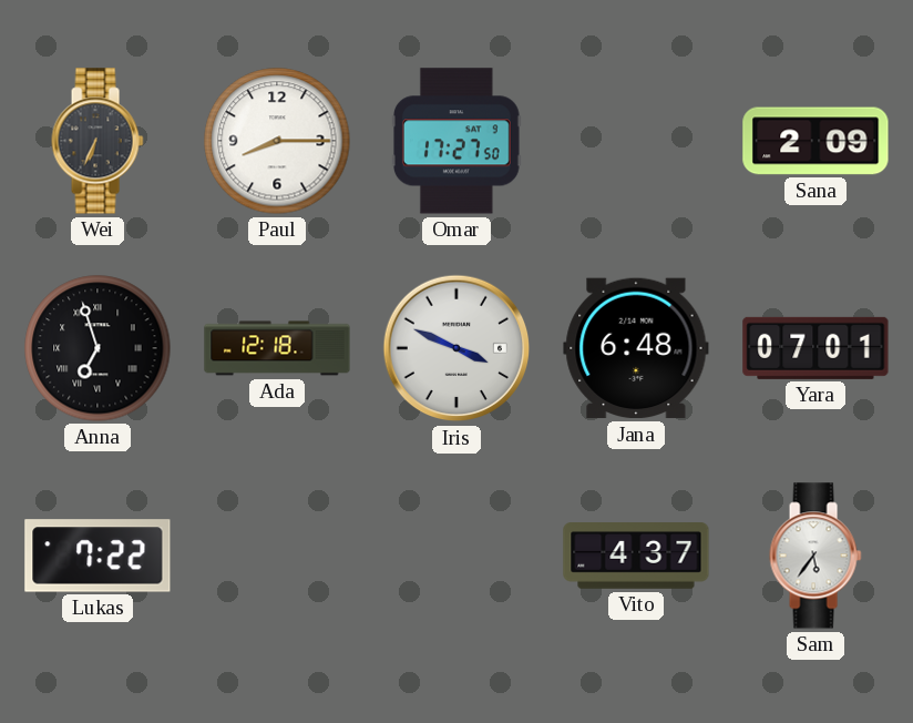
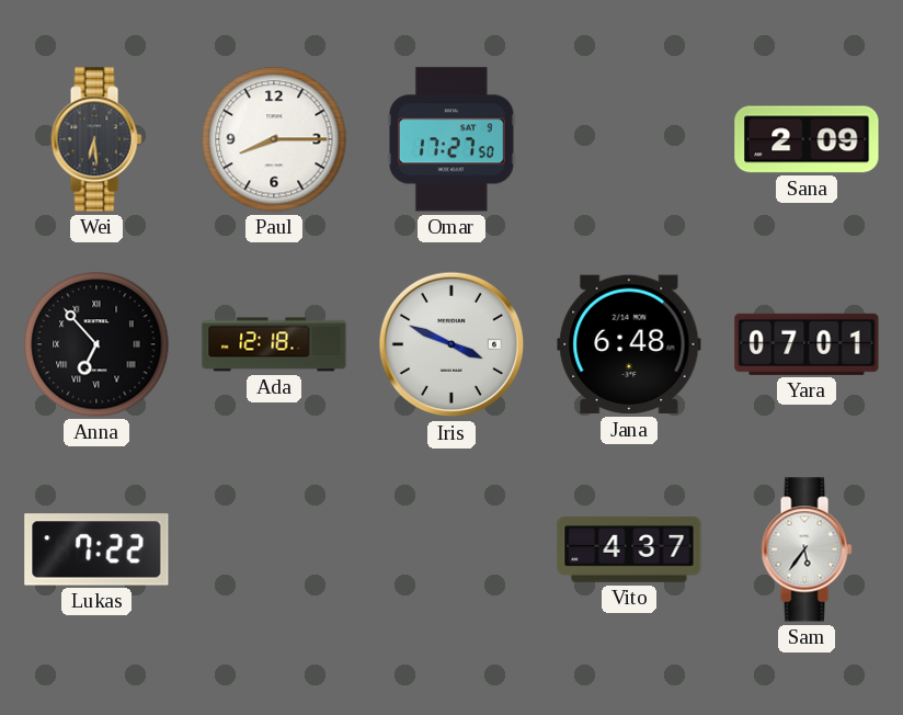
Wei: 6:34 -> 6:29 (96, 139)
Anna: 6:57 -> 6:53 (96, 344)
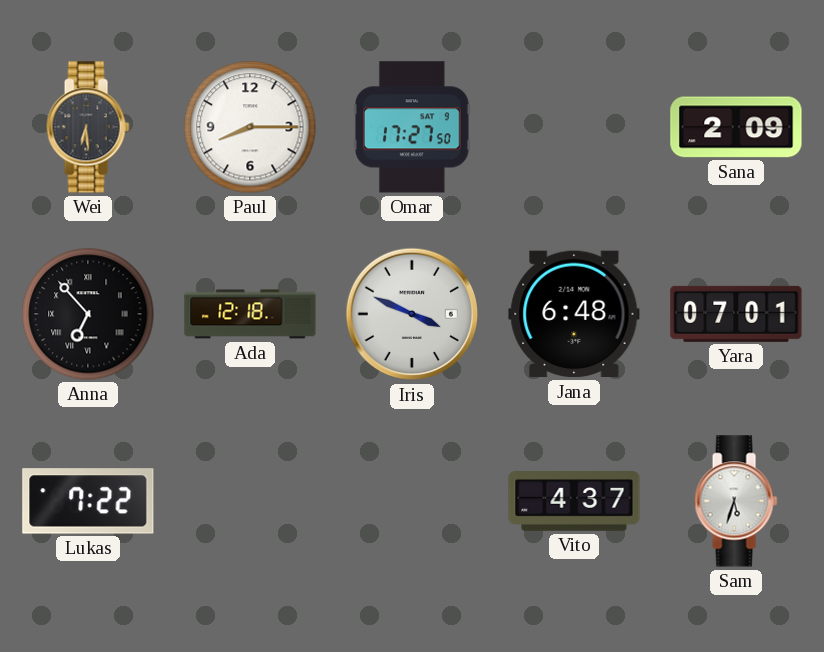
Sam: 5:36 -> 5:33 (736, 501)
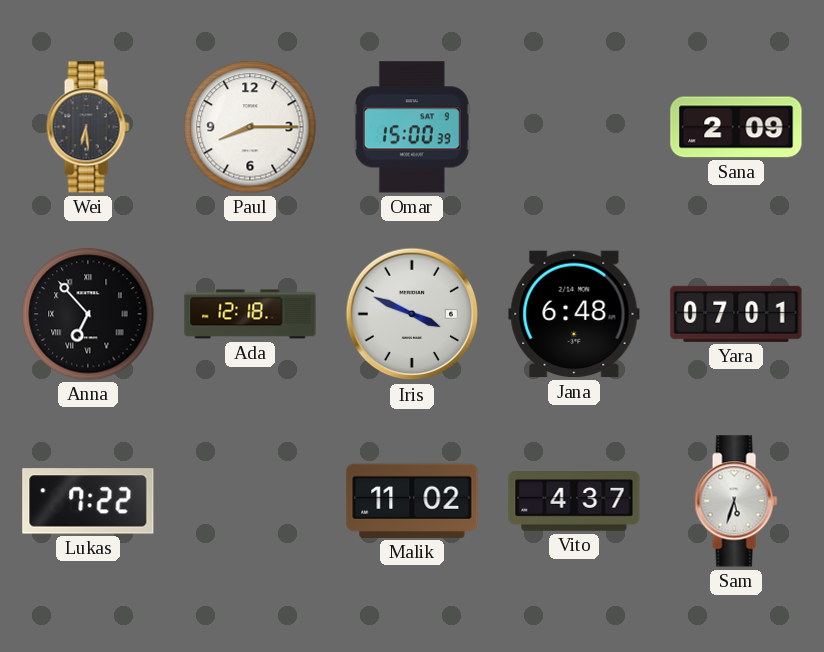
Omar: 17:27 -> 15:00 (412, 127)
Malik: none -> 11:02 (412, 501)
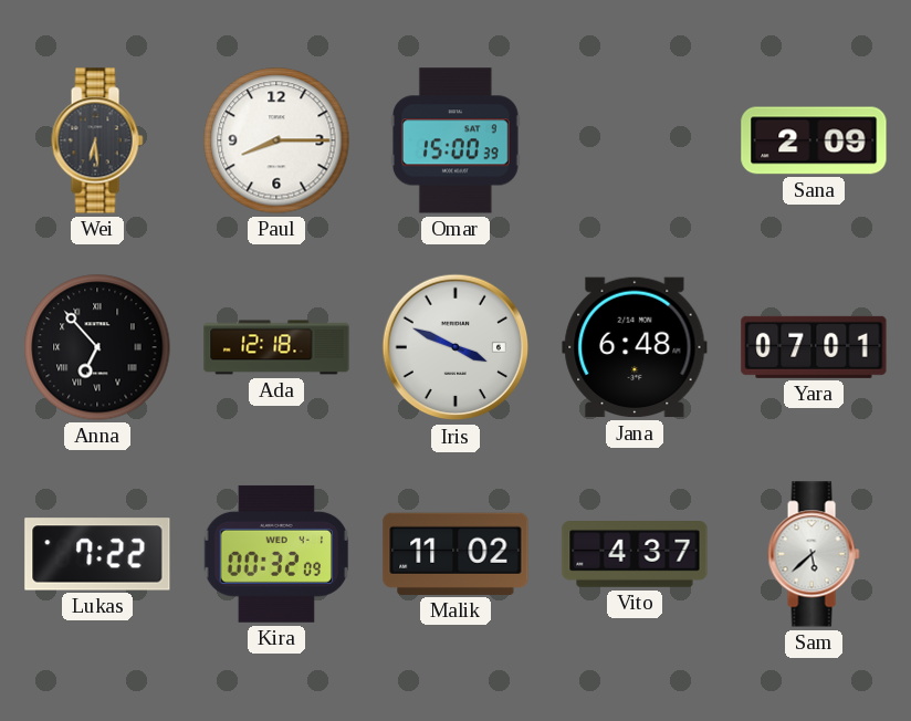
Kira: none -> 00:32 (276, 554)
Sam: 5:33 -> 5:38 (814, 554)
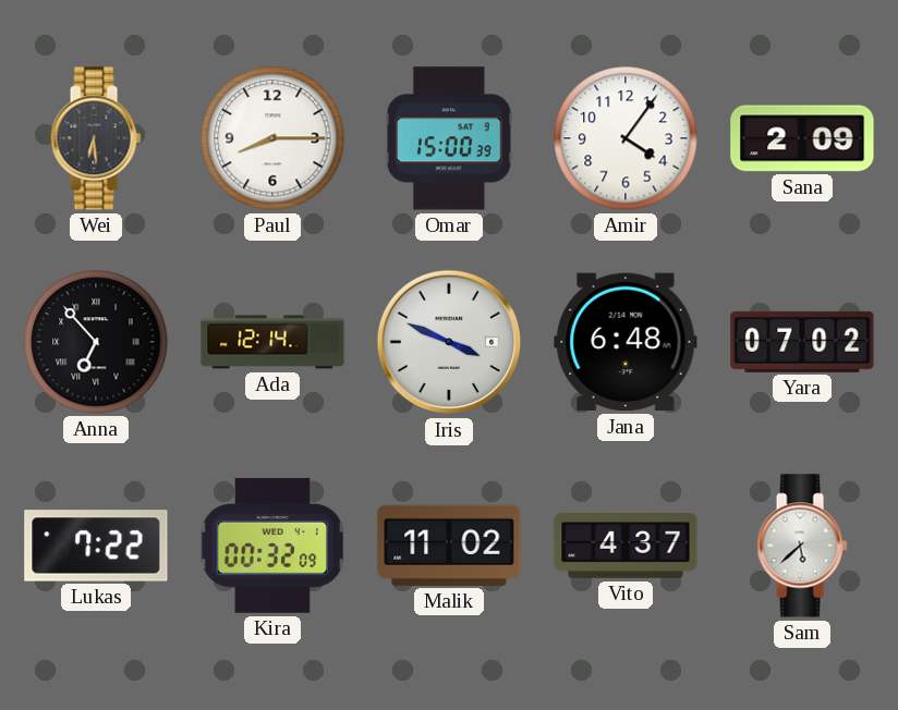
Amir: none -> 4:06 (626, 138)
Ada: 12:18 -> 12:14 (272, 342)
Yara: 07:01 -> 07:02 (802, 342)
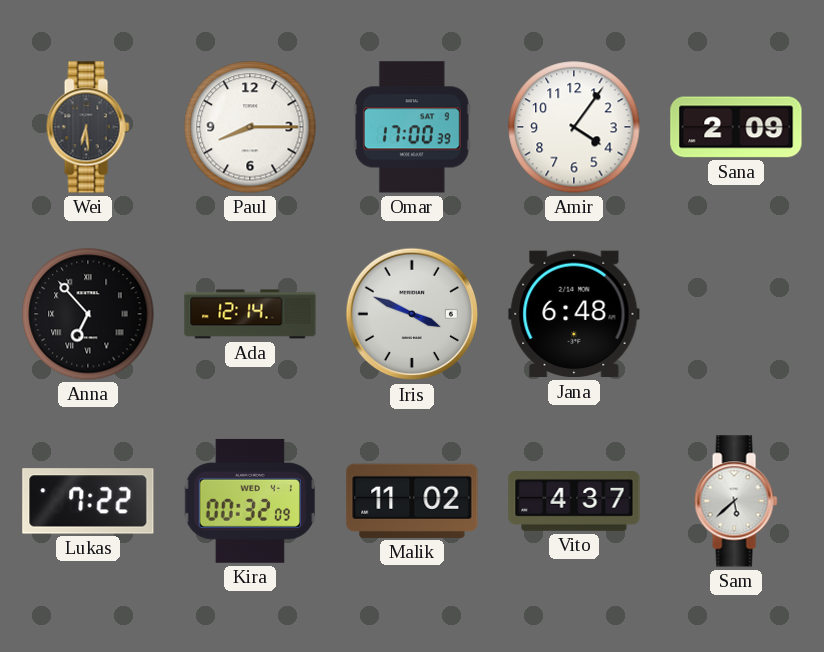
Omar: 15:00 -> 17:00 (412, 127)
Yara: 07:02 -> none (802, 342)
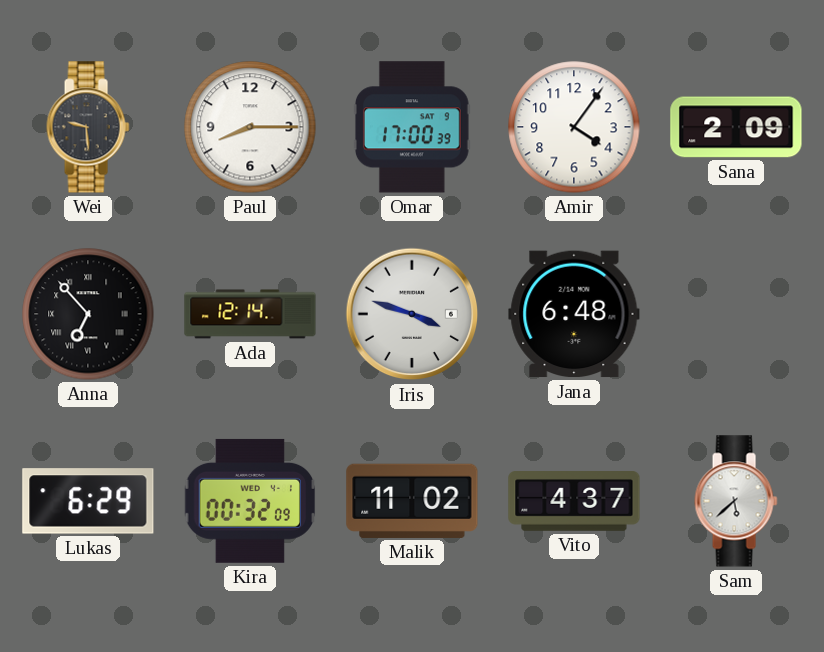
Wei: 6:29 -> 9:29 (88, 127)
Iris: 3:49 -> 3:48 (412, 314)
Lukas: 7:22 -> 6:29 (88, 501)
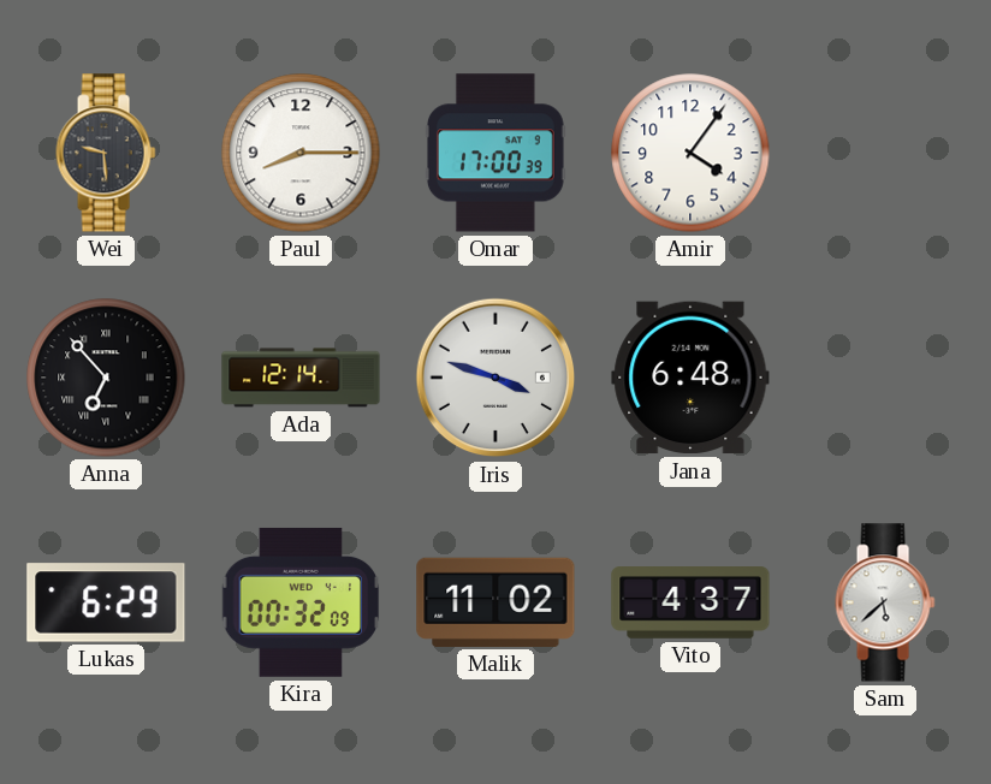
Sana: 2:09 -> none (736, 127)
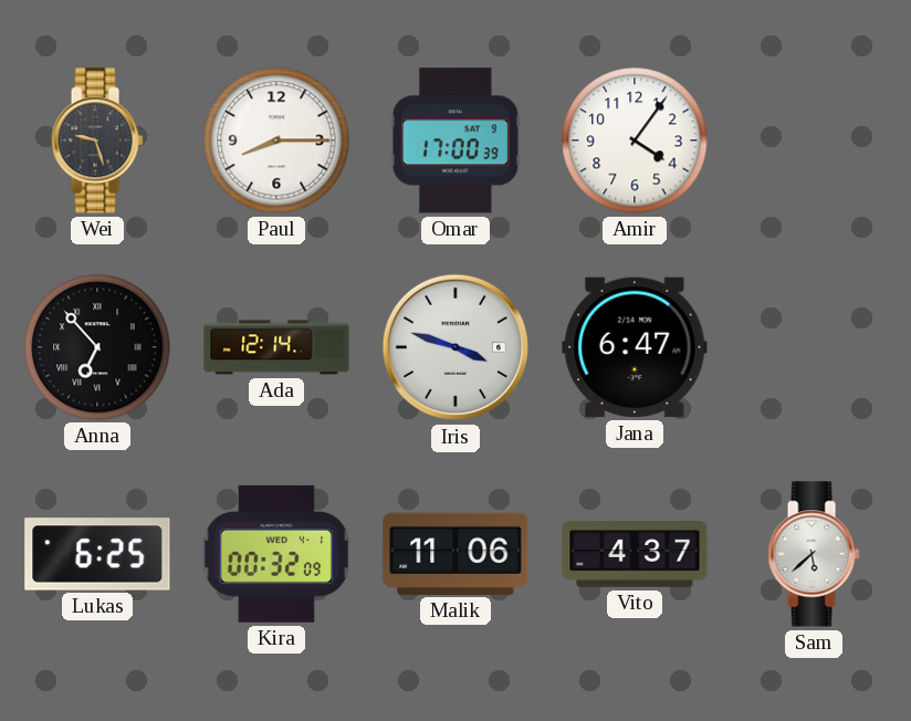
Wei: 9:29 -> 9:27 (97, 140)
Jana: 6:48 -> 6:47 (635, 347)
Lukas: 6:29 -> 6:25 (97, 554)
Malik: 11:02 -> 11:06 (455, 554)
